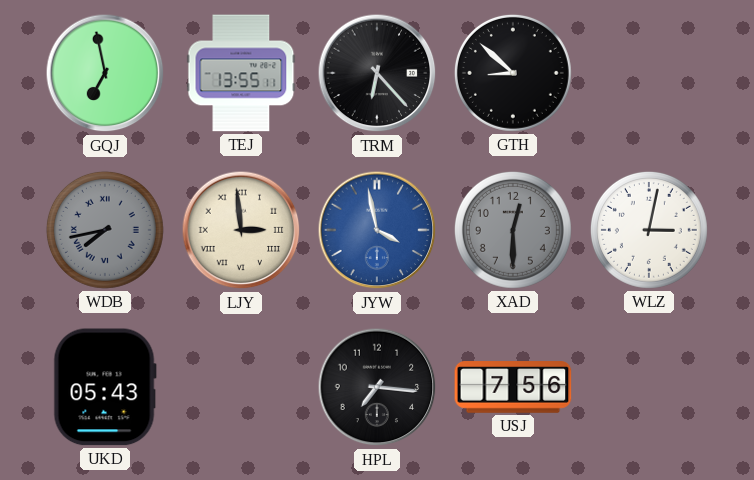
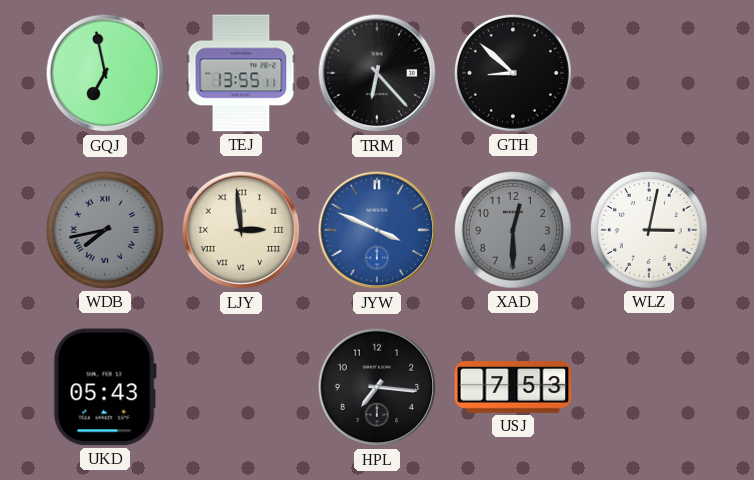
JYW: 3:58 -> 3:49 (377, 230)
USJ: 7:56 -> 7:53 (513, 387)
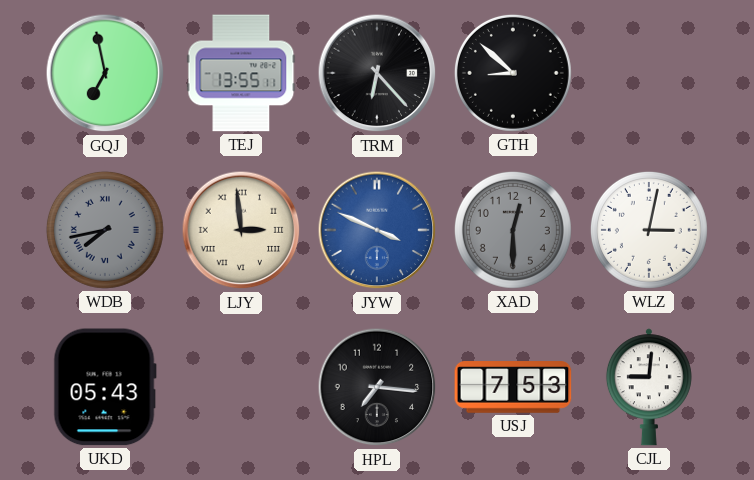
CJL: none -> 9:01 (649, 387)
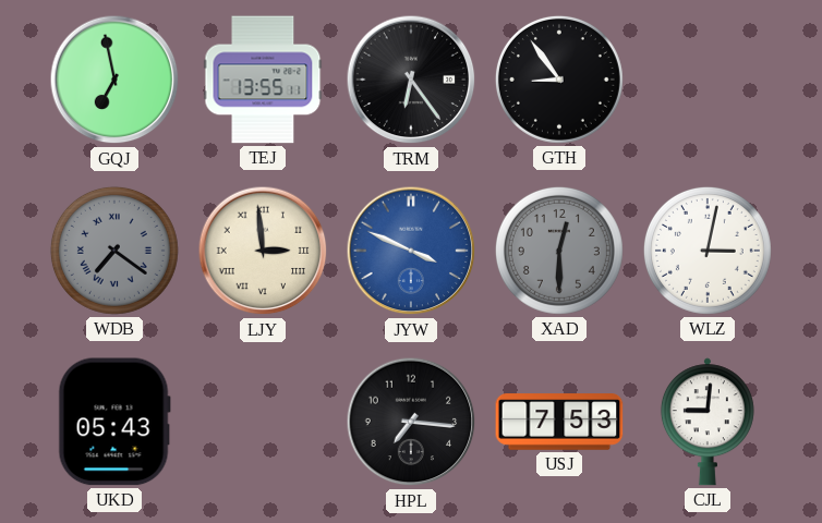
TRM: 6:23 -> 6:24 (411, 80)
GTH: 8:52 -> 8:54 (559, 80)
WDB: 7:43 -> 7:21 (114, 251)
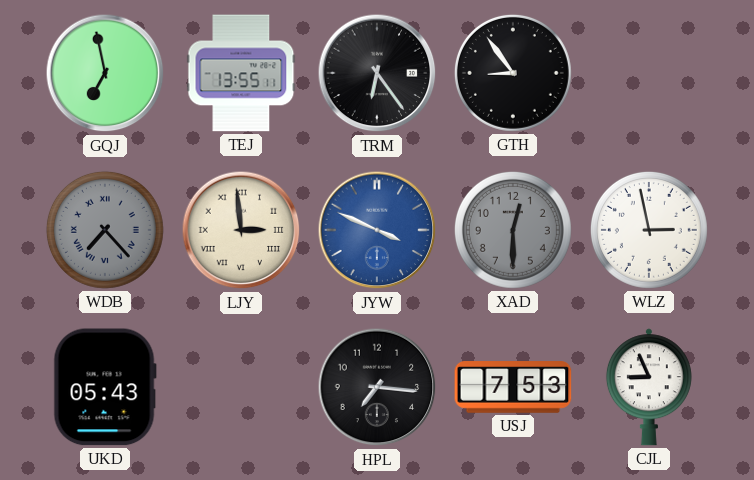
WDB: 7:21 -> 7:23 (105, 230)
WLZ: 3:02 -> 2:58 (649, 230)
CJL: 9:01 -> 8:56 (649, 387)
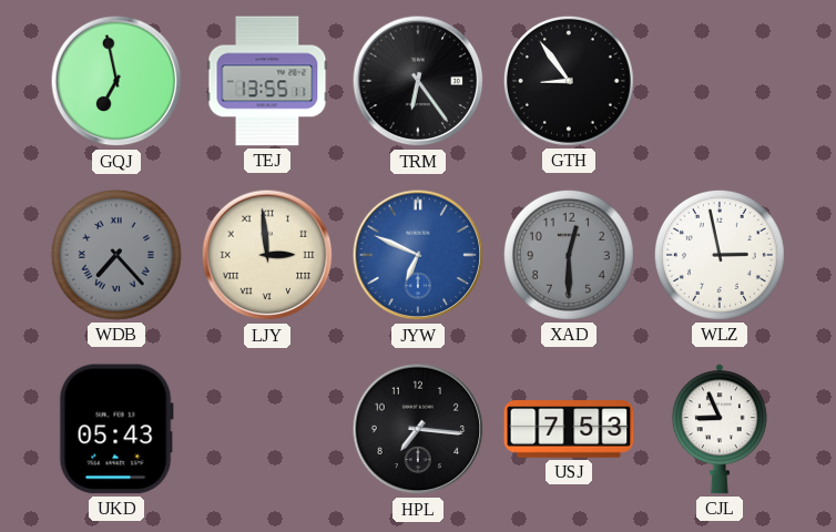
JYW: 3:49 -> 6:49 (418, 255)
